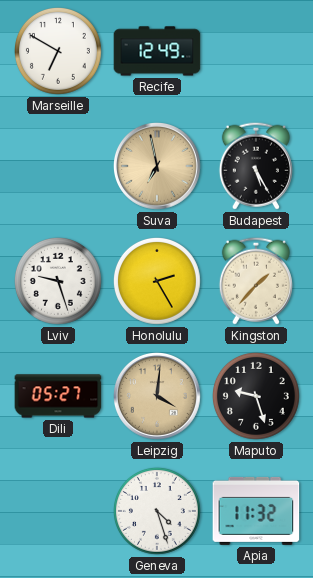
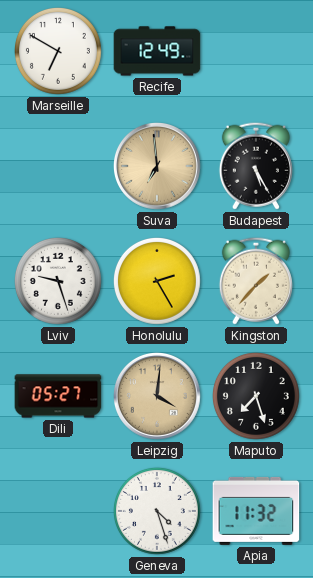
Suva: 6:58 -> 6:59 (158, 167)
Maputo: 9:27 -> 7:27 (256, 396)
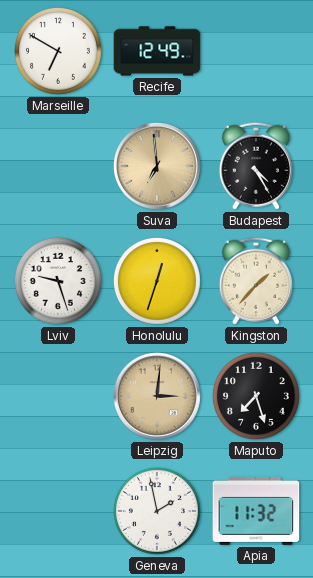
Budapest: 5:25 -> 4:25 (256, 166)
Honolulu: 2:25 -> 12:33 (157, 281)
Dili: 05:27 -> none (58, 396)
Leipzig: 4:01 -> 3:01 (158, 397)
Geneva: 4:27 -> 1:58 (157, 511)
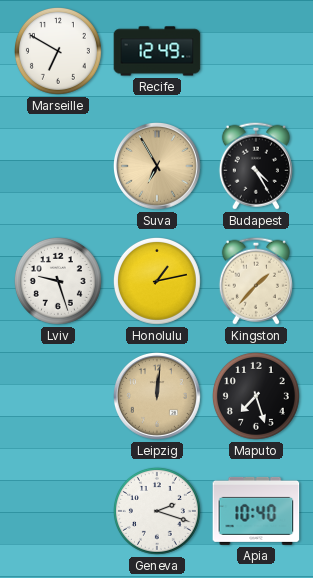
Suva: 6:59 -> 6:55 (158, 167)
Honolulu: 12:33 -> 1:13 (157, 281)
Leipzig: 3:01 -> 12:01 (158, 397)
Geneva: 1:58 -> 2:18 (157, 511)
Apia: 11:32 -> 10:40 (256, 511)
